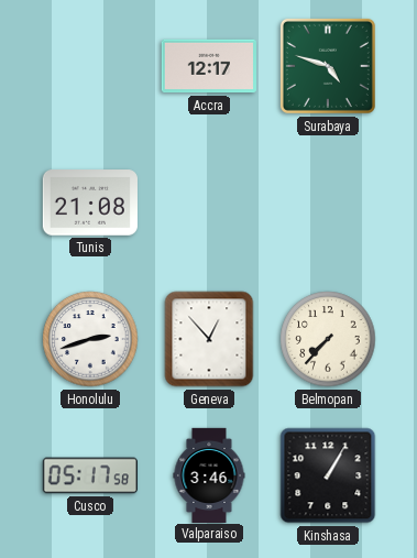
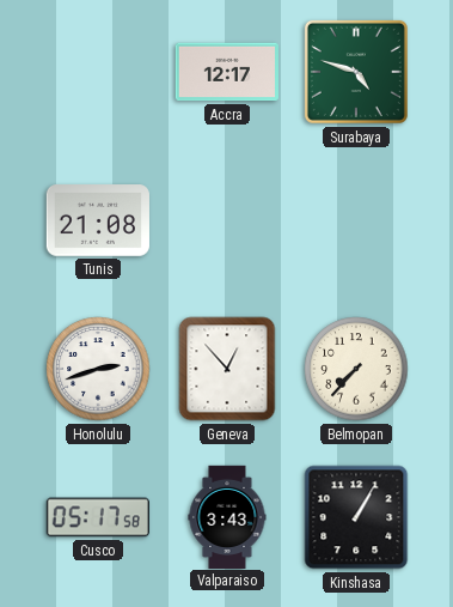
Valparaiso: 3:46 -> 3:43 (227, 516)
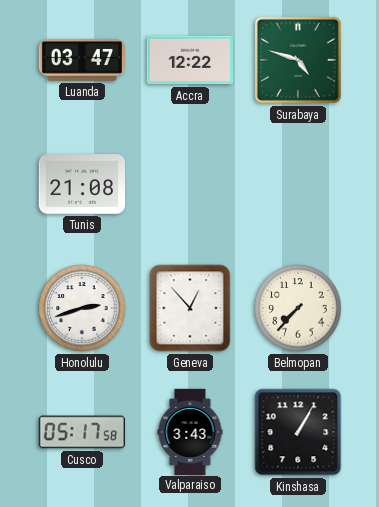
Luanda: none -> 03:47 (82, 61)
Accra: 12:17 -> 12:22 (190, 60)
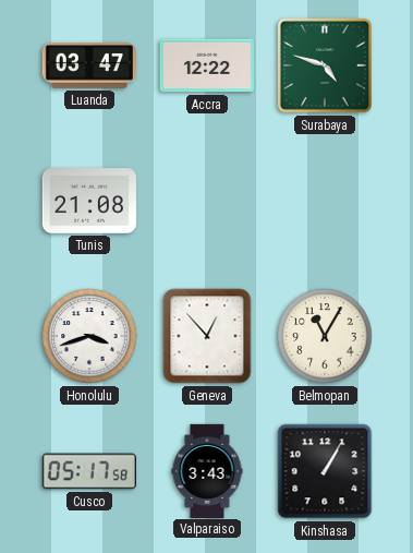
Honolulu: 2:42 -> 3:42 (89, 336)
Belmopan: 7:37 -> 11:05 (325, 336)
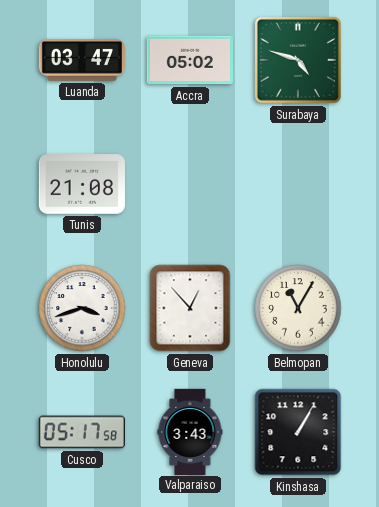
Accra: 12:22 -> 05:02 (190, 60)
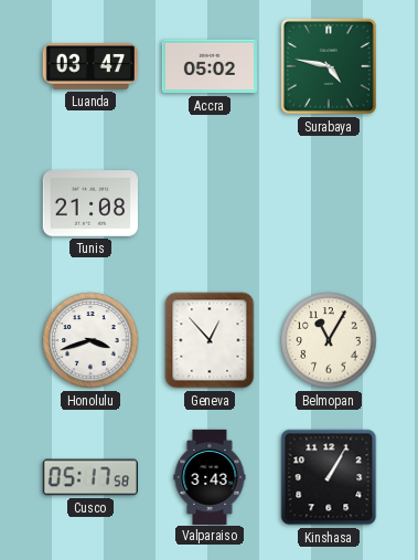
Surabaya: 4:48 -> 4:47 (329, 66)
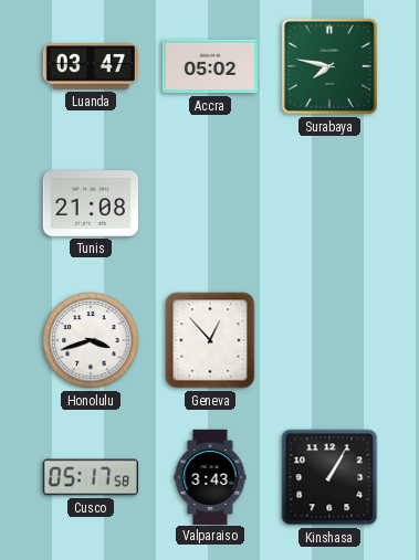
Surabaya: 4:47 -> 7:47 (329, 66)
Belmopan: 11:05 -> none (329, 340)
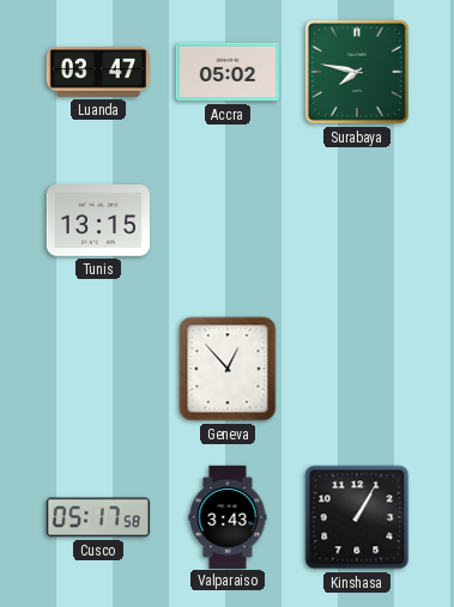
Tunis: 21:08 -> 13:15 (98, 220)
Honolulu: 3:42 -> none (91, 340)
